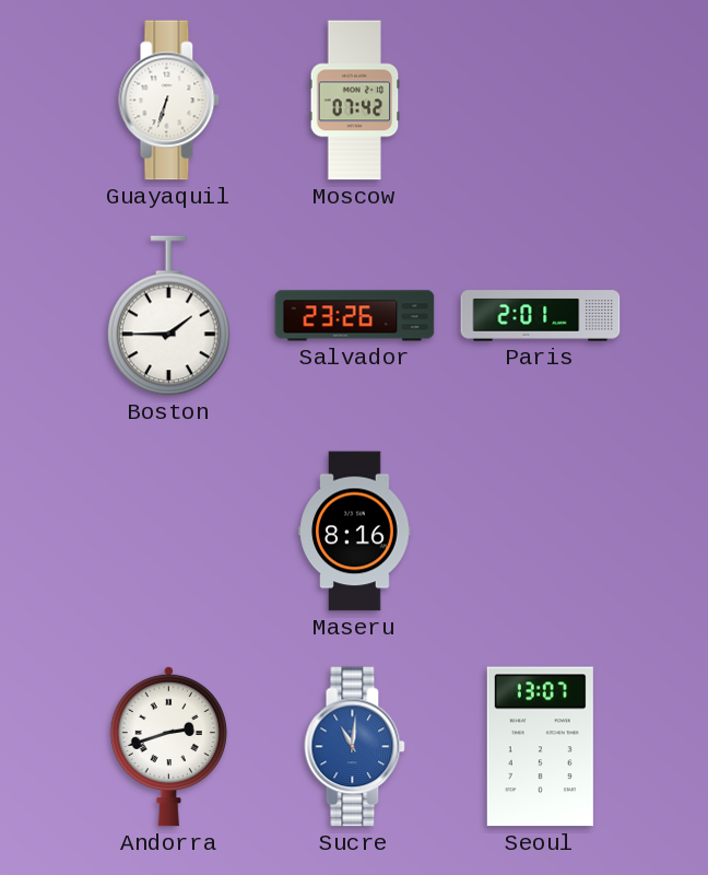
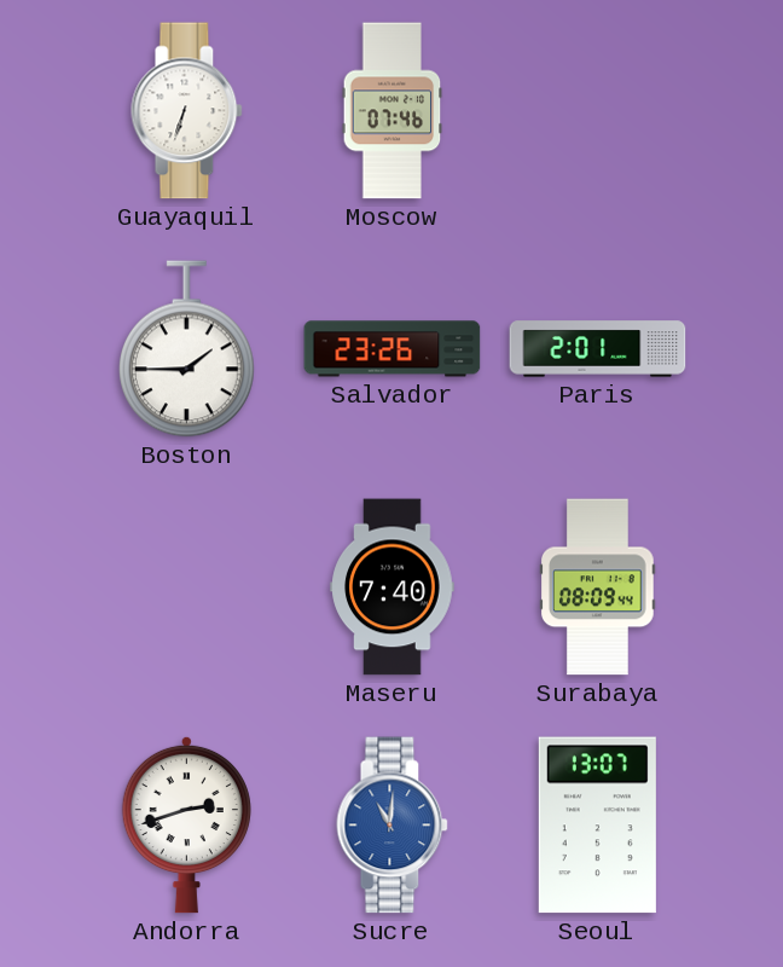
Moscow: 07:42 -> 07:46 (393, 111)
Maseru: 8:16 -> 7:40 (393, 587)
Surabaya: none -> 08:09 (598, 587)
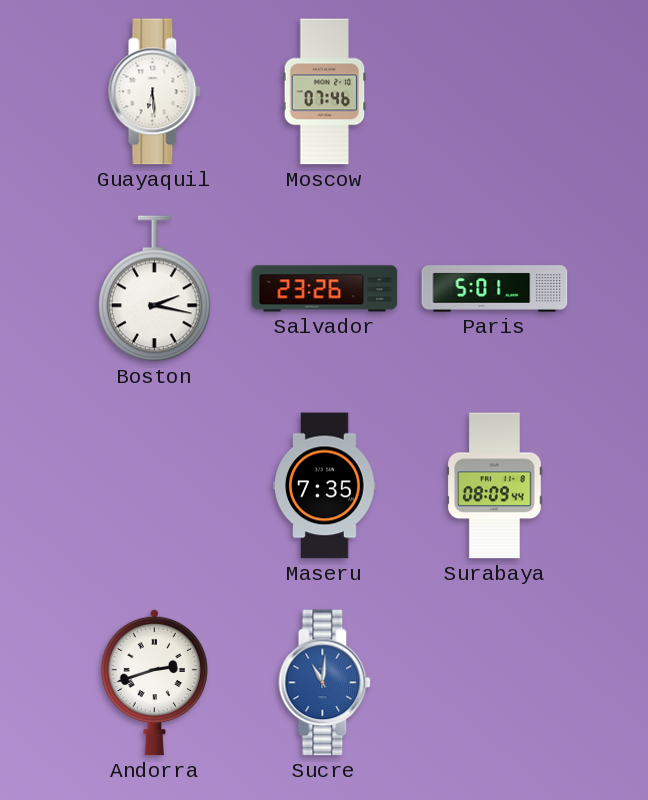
Guayaquil: 6:33 -> 6:29 (155, 92)
Boston: 1:45 -> 2:17 (154, 289)
Paris: 2:01 -> 5:01 (495, 289)
Maseru: 7:40 -> 7:35 (325, 486)
Seoul: 13:07 -> none (597, 826)
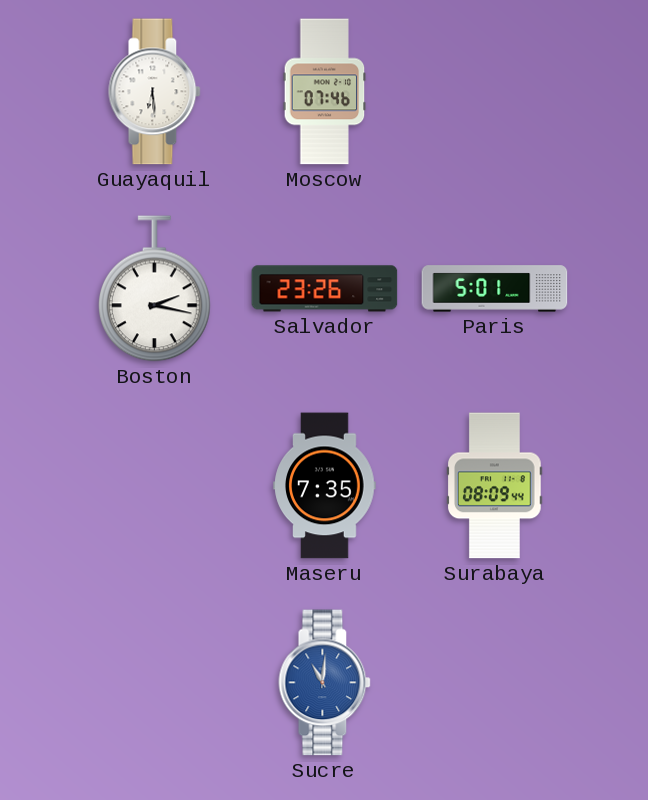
Andorra: 2:42 -> none (154, 682)
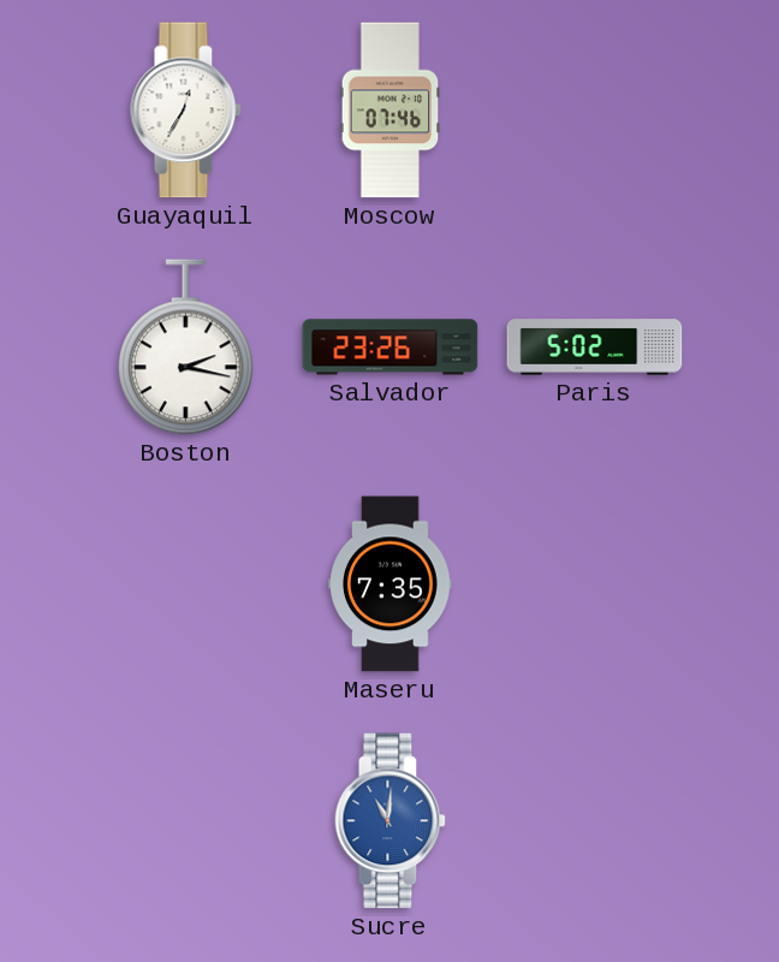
Guayaquil: 6:29 -> 12:35 (186, 111)
Paris: 5:01 -> 5:02 (595, 348)
Surabaya: 08:09 -> none (495, 486)
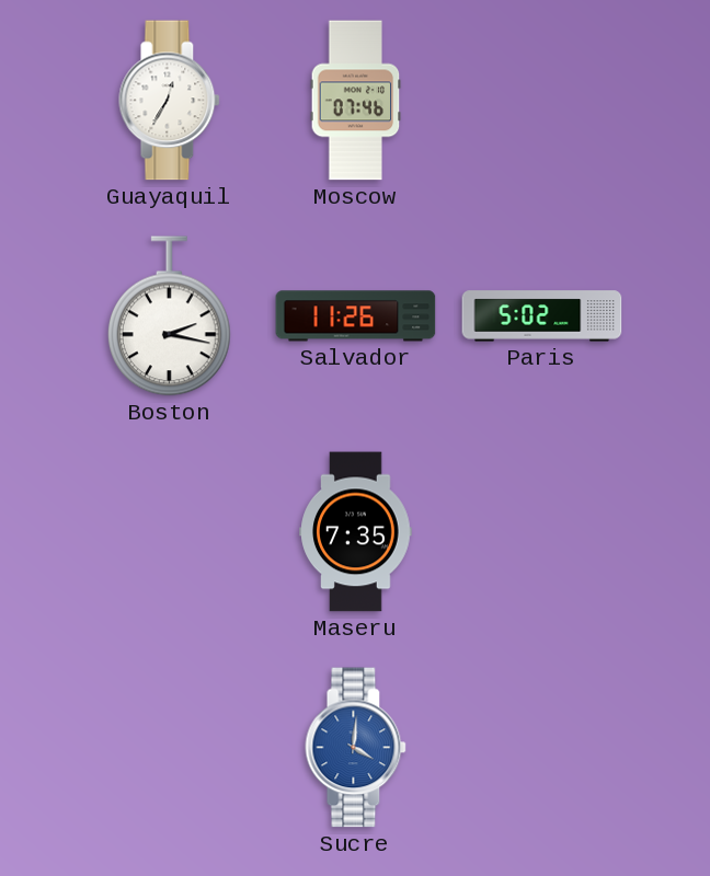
Salvador: 23:26 -> 11:26 (356, 316)
Sucre: 11:01 -> 4:01 (356, 748)
